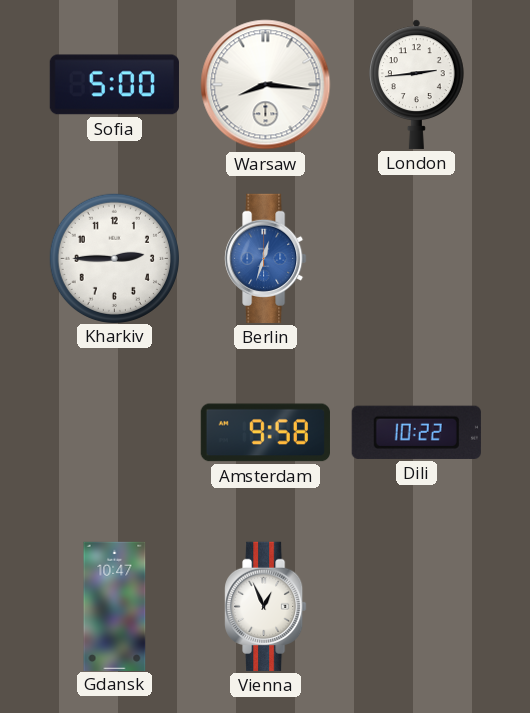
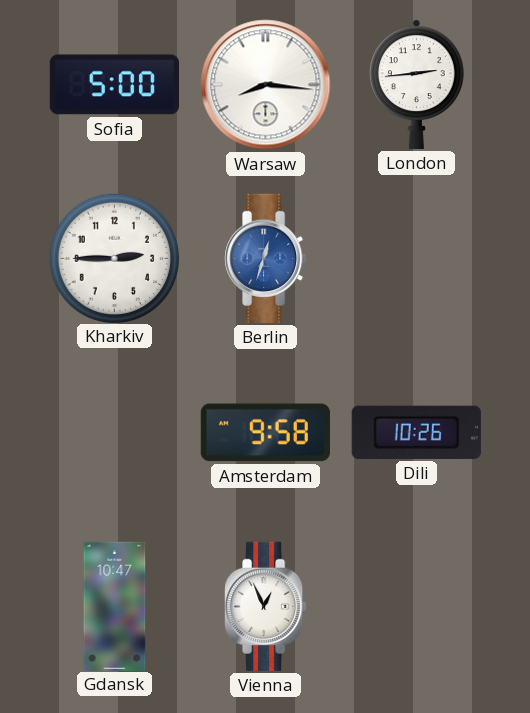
Dili: 10:22 -> 10:26 (416, 432)
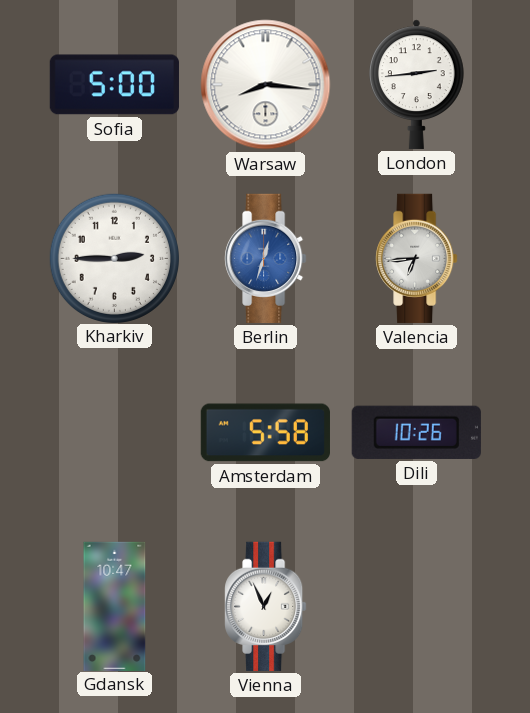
Valencia: none -> 6:44 (417, 258)
Amsterdam: 9:58 -> 5:58 (265, 433)
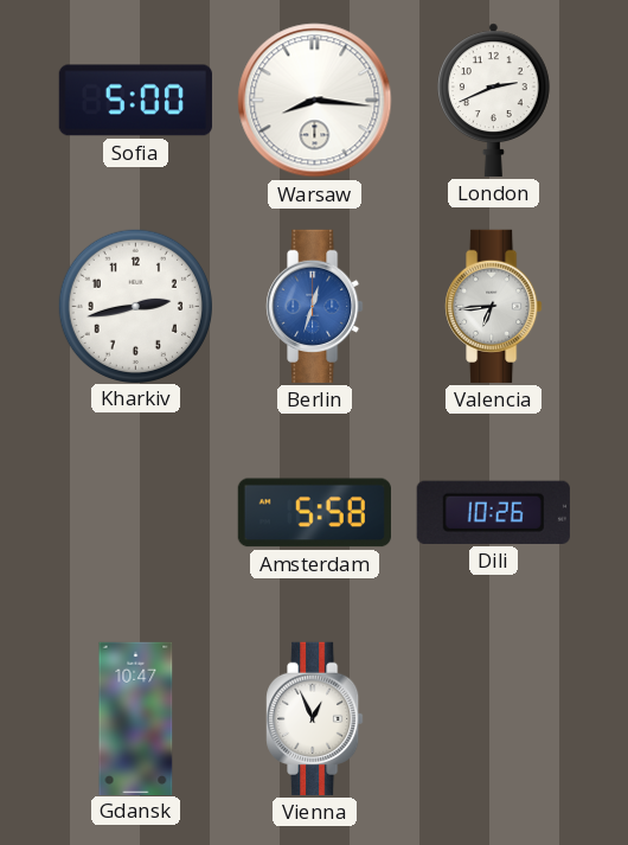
London: 2:44 -> 2:41 (493, 100)
Kharkiv: 2:45 -> 2:43 (135, 306)
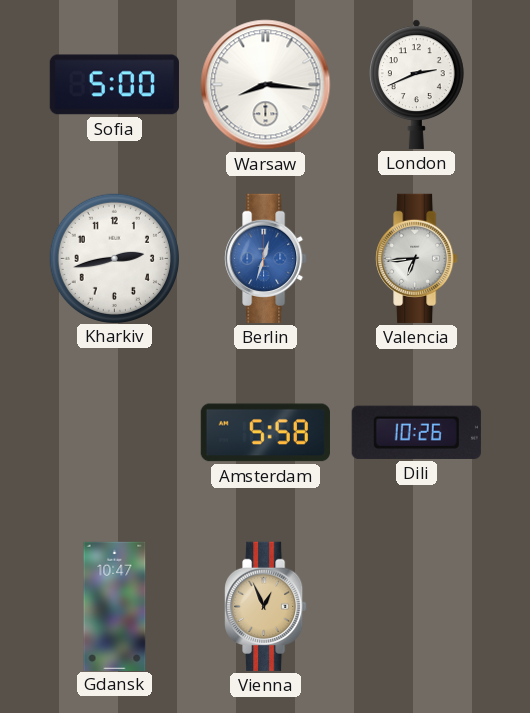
Vienna dial: white -> champagne (266, 606)
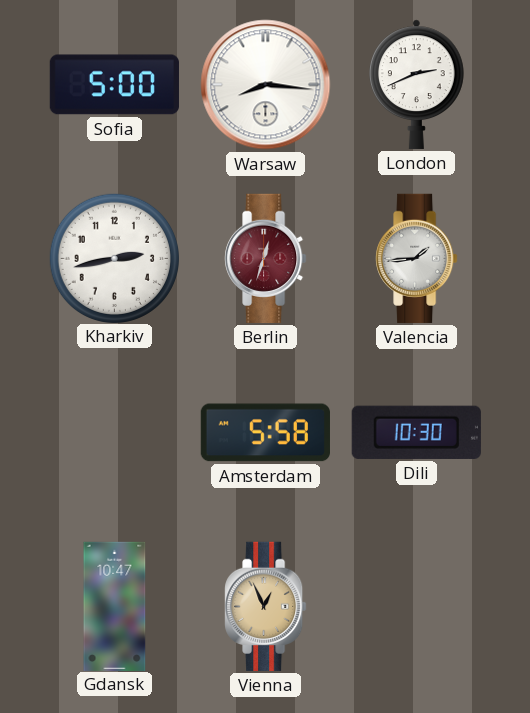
Berlin dial: blue -> burgundy (266, 258)
Valencia: 6:44 -> 1:44 (417, 258)
Dili: 10:26 -> 10:30 (416, 432)
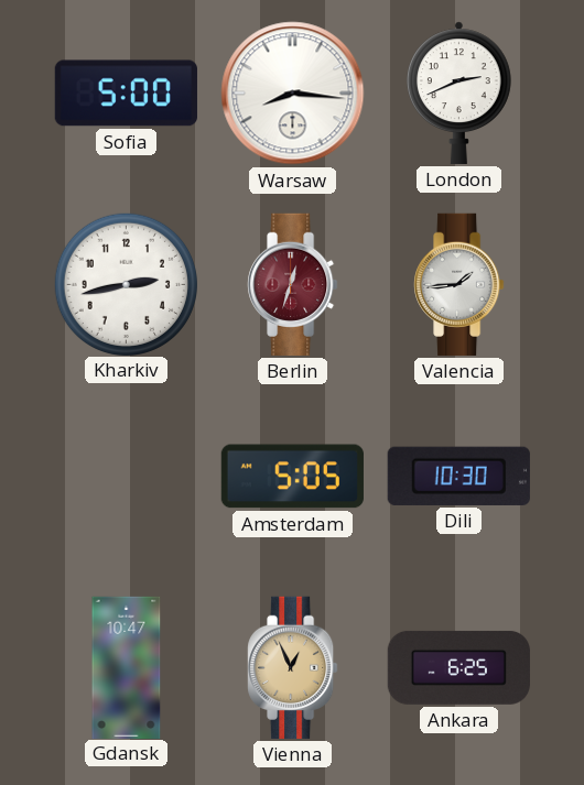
Amsterdam: 5:58 -> 5:05 (292, 477)
Ankara: none -> 6:25 (458, 667)
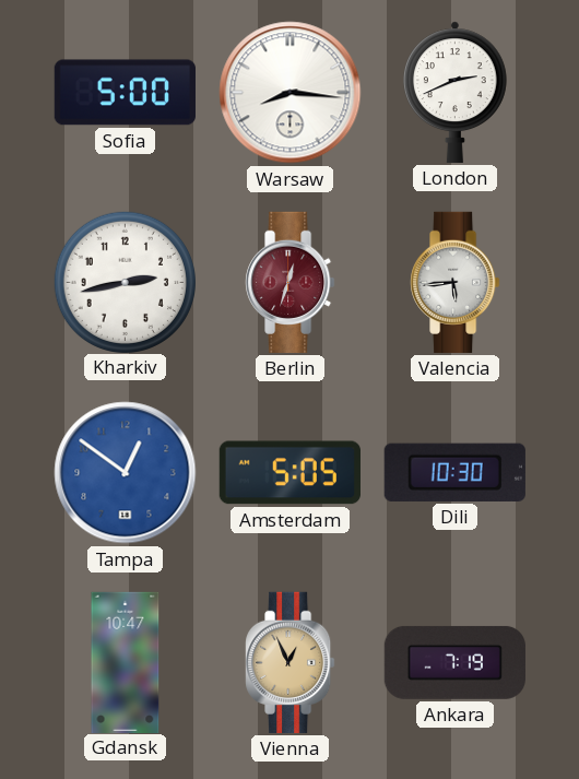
Valencia: 1:44 -> 5:44 (456, 282)
Tampa: none -> 12:51 (126, 473)
Ankara: 6:25 -> 7:19 (454, 662)
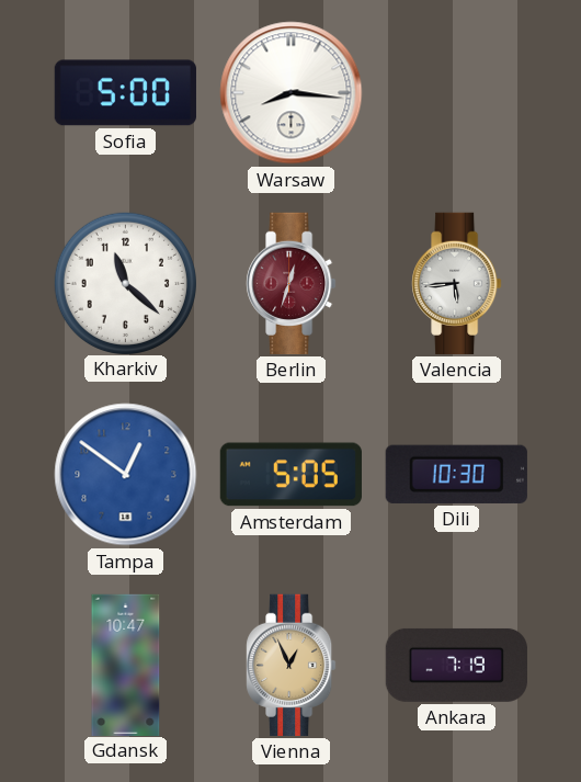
London: 2:41 -> none (454, 92)
Kharkiv: 2:43 -> 11:22 (125, 283)
